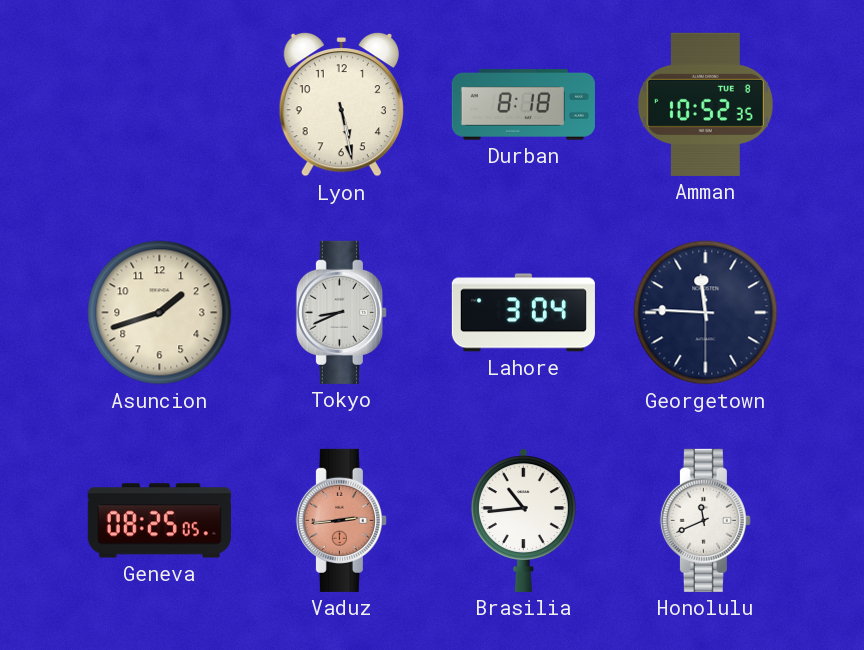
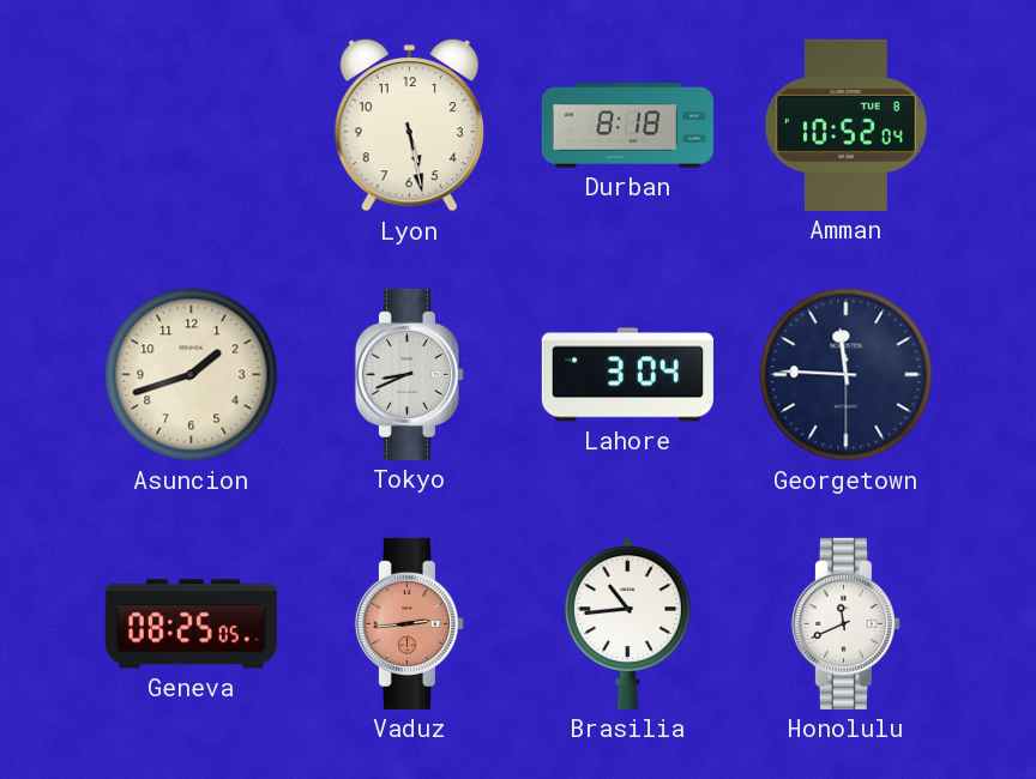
Amman: 10:52:35 -> 10:52:04 (845, 125)
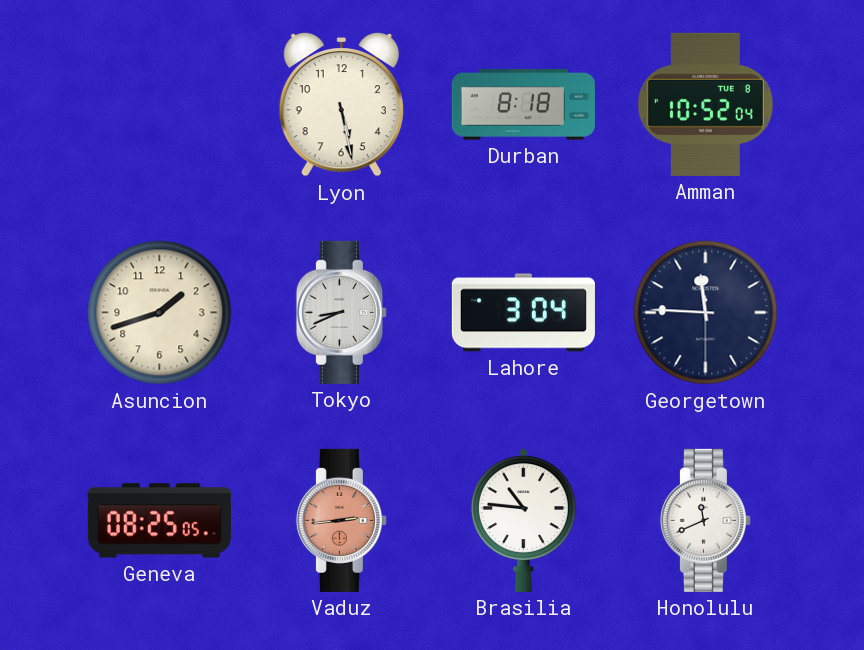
Brasilia: 10:44 -> 10:46 (523, 520)
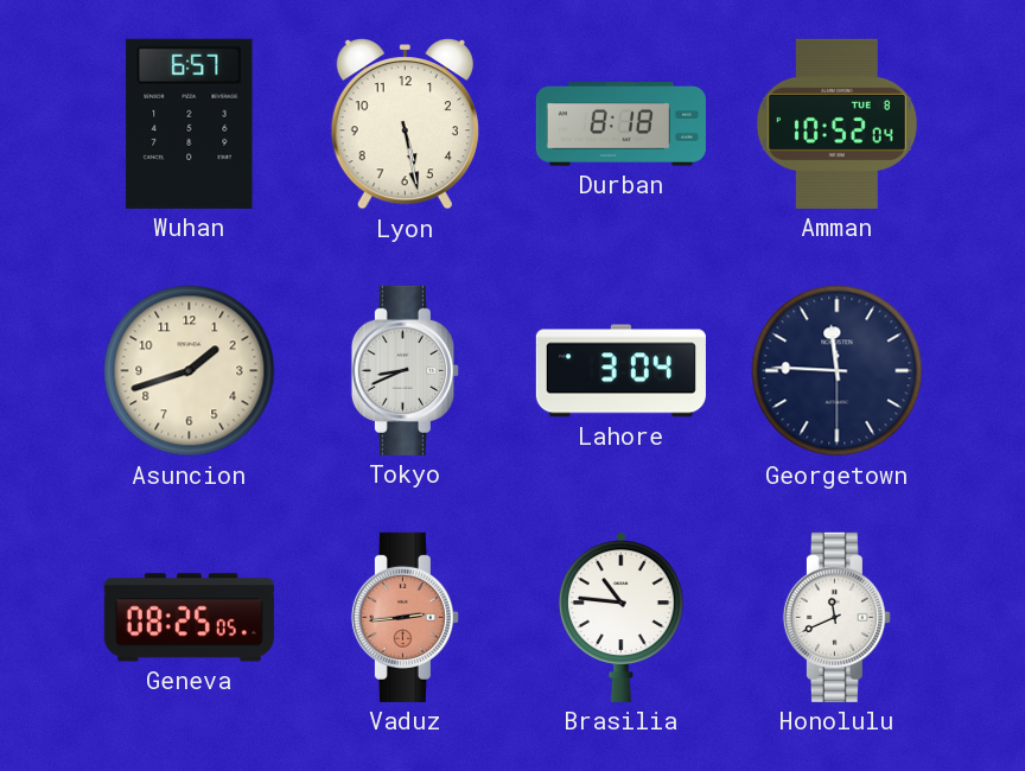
Wuhan: none -> 6:57 (190, 123)
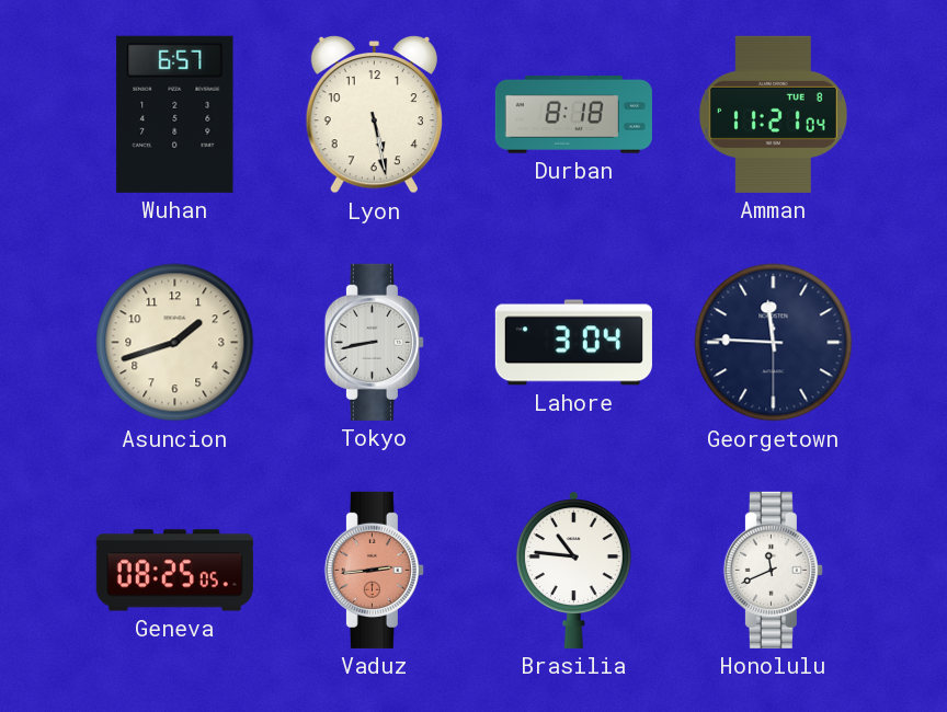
Amman: 10:52 -> 11:21 (773, 114)
Tokyo: 8:41 -> 8:43 (374, 342)
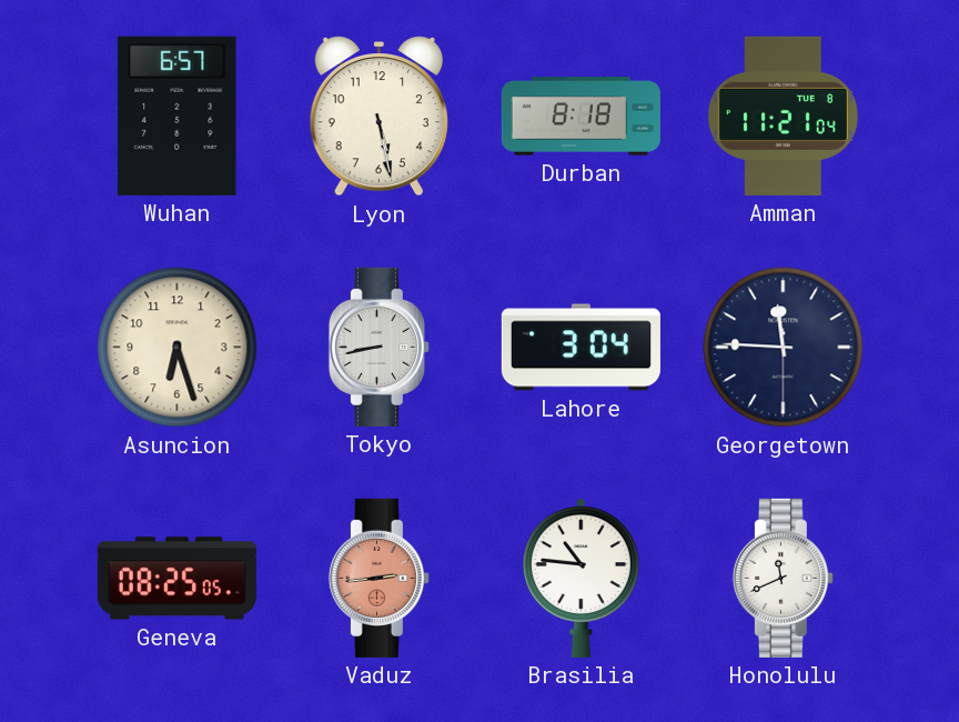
Asuncion: 1:42 -> 6:27 (178, 348)
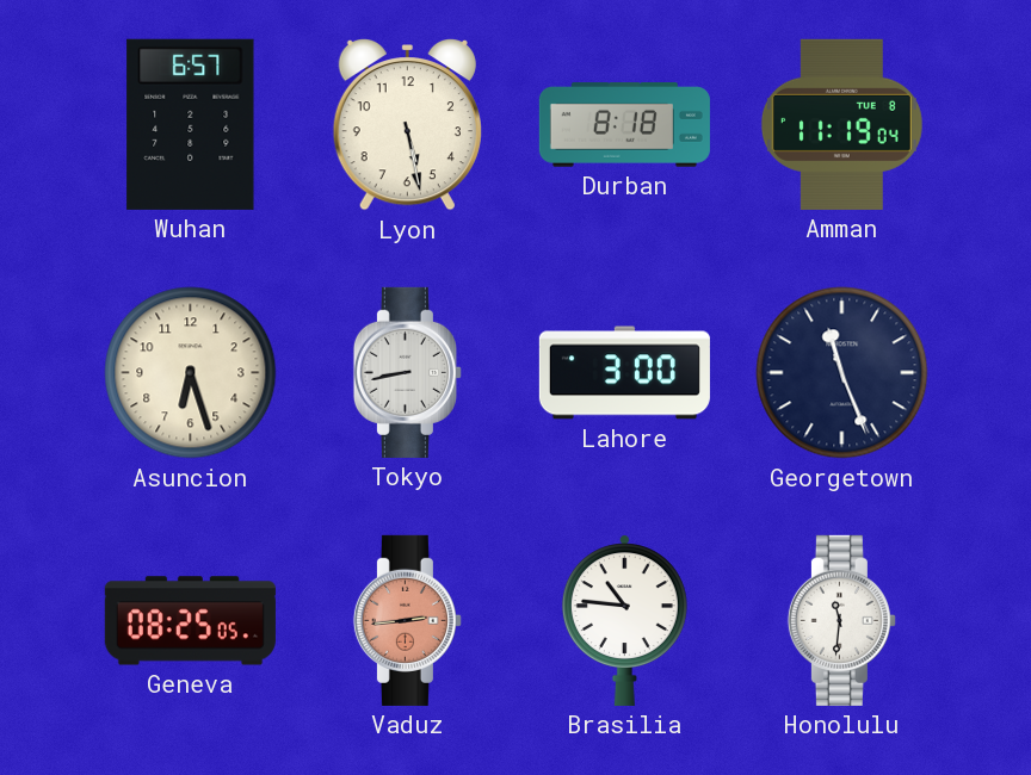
Amman: 11:21 -> 11:19 (841, 124)
Lahore: 3:04 -> 3:00 (624, 373)
Georgetown: 11:45 -> 11:26 (842, 373)
Honolulu: 11:41 -> 11:31 (841, 620)
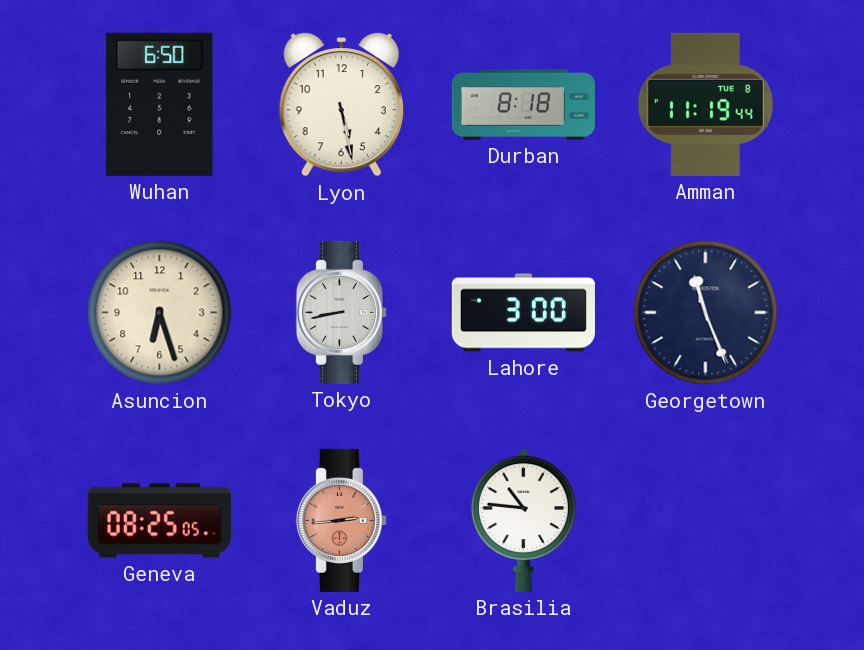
Wuhan: 6:57 -> 6:50 (160, 104)
Amman: 11:19:04 -> 11:19:44 (705, 104)
Honolulu: 11:31 -> none (841, 620)
